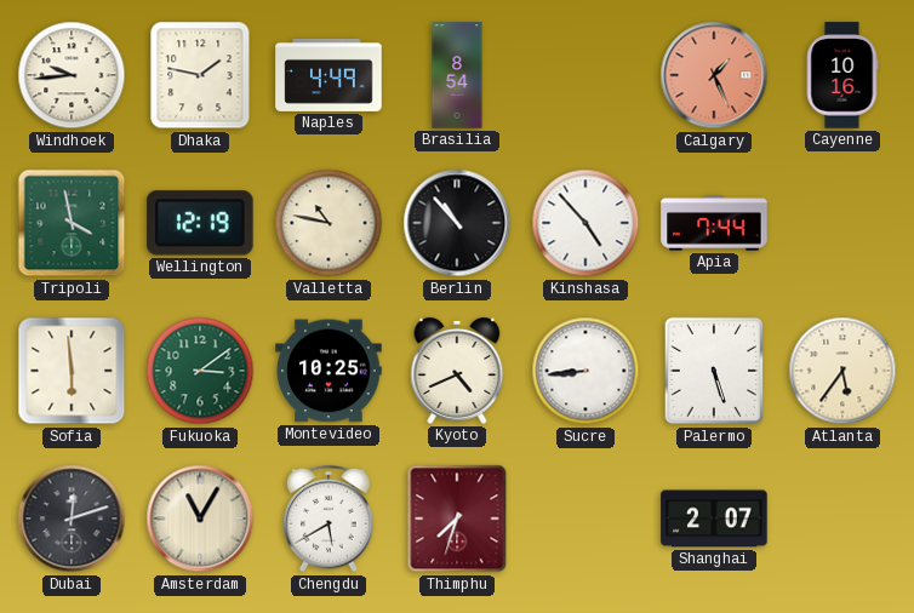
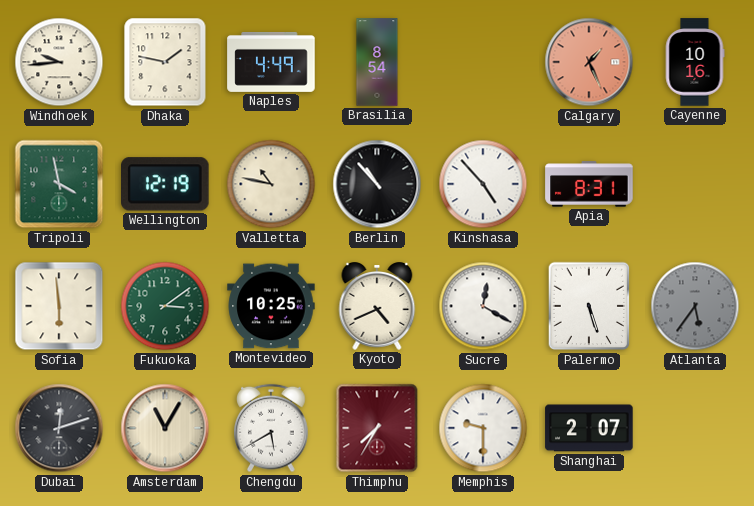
Apia: 7:44 -> 8:31 (589, 184)
Sucre: 8:44 -> 12:20 (483, 306)
Atlanta dial: cream -> grey (695, 306)
Thimphu: 7:33 -> 7:35 (377, 428)
Memphis: none -> 9:30 (483, 428)
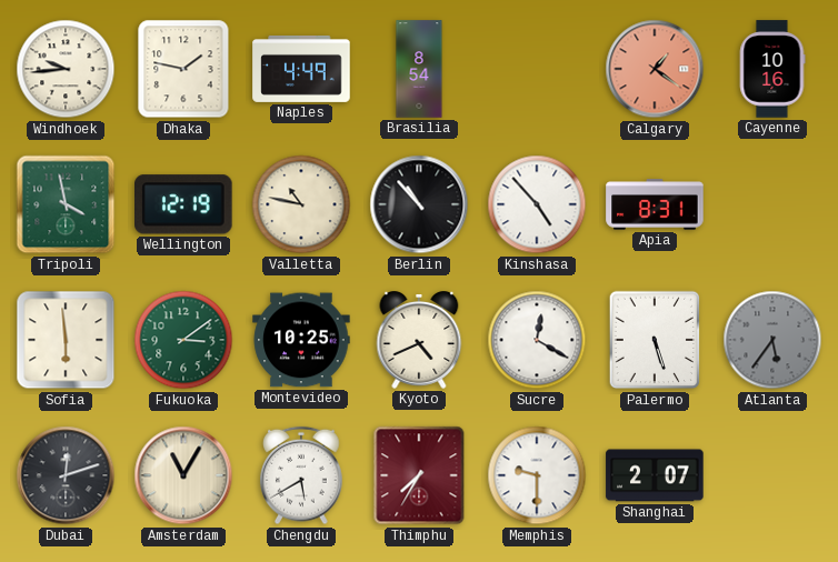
Calgary: 1:26 -> 1:21 (655, 69)
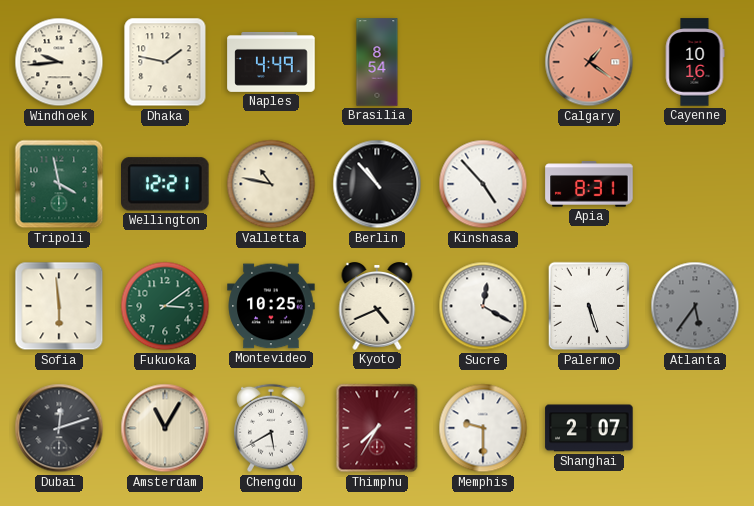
Wellington: 12:19 -> 12:21 (166, 184)
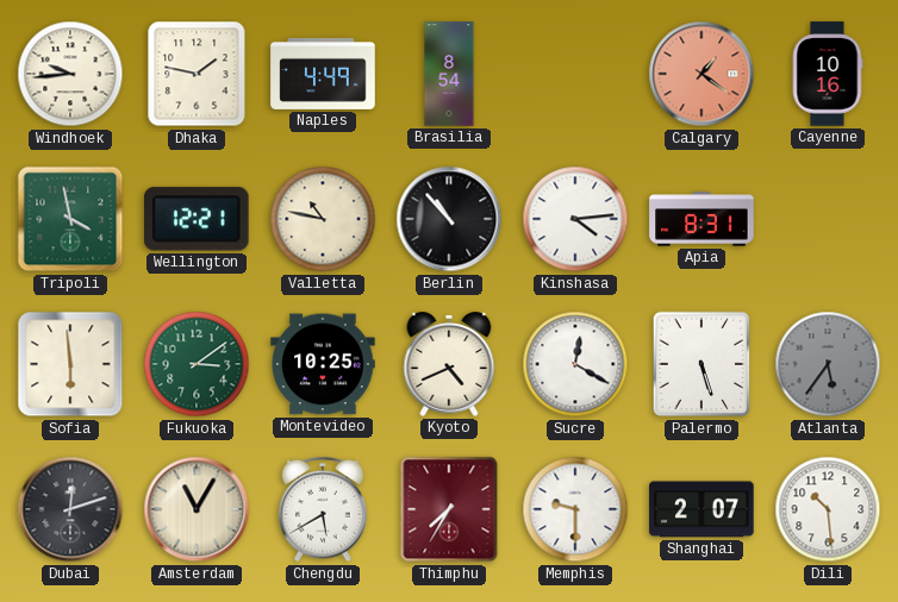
Kinshasa: 4:53 -> 4:14 (575, 219)
Dili: none -> 10:29 (828, 509)
